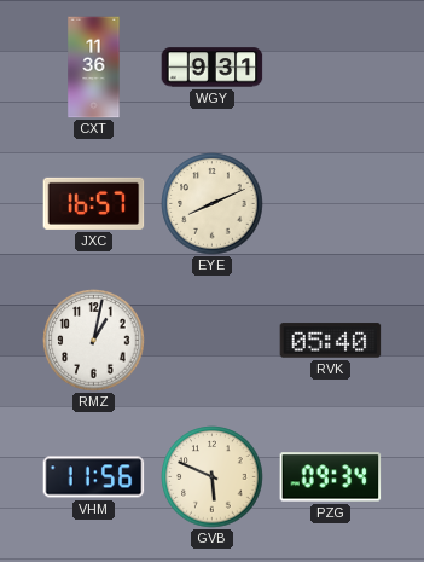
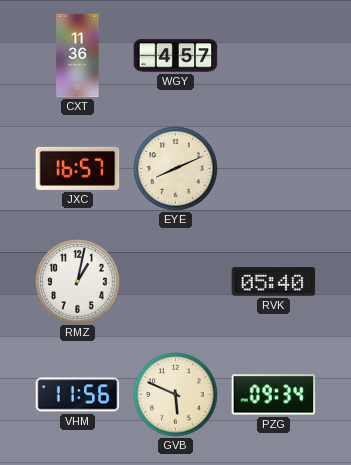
WGY: 9:31 -> 4:57 (176, 56)
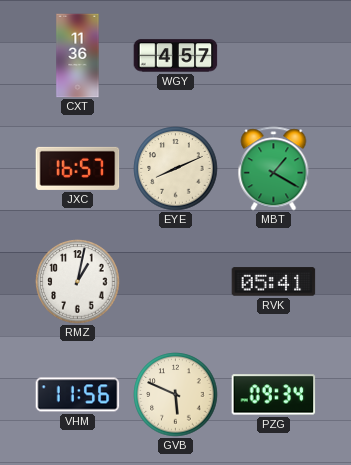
MBT: none -> 1:20 (274, 169)
RVK: 05:40 -> 05:41 (274, 282)
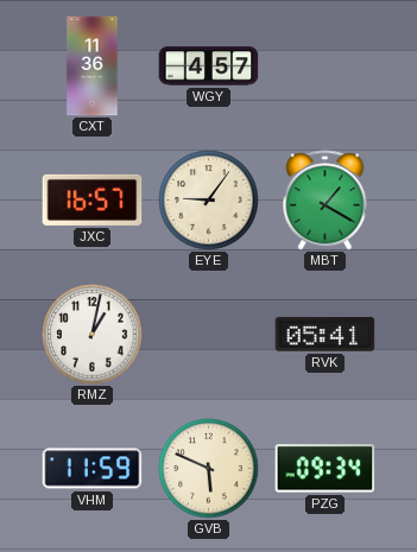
EYE: 8:11 -> 9:06 (209, 201)
VHM: 11:56 -> 11:59 (93, 469)
